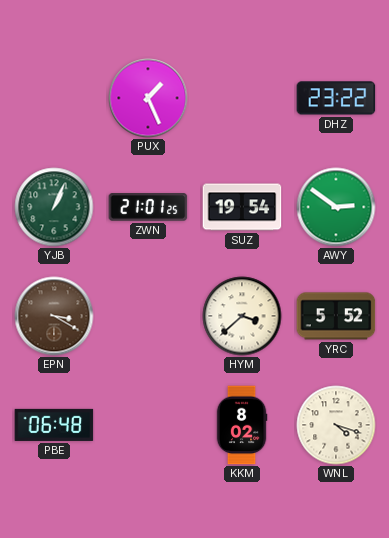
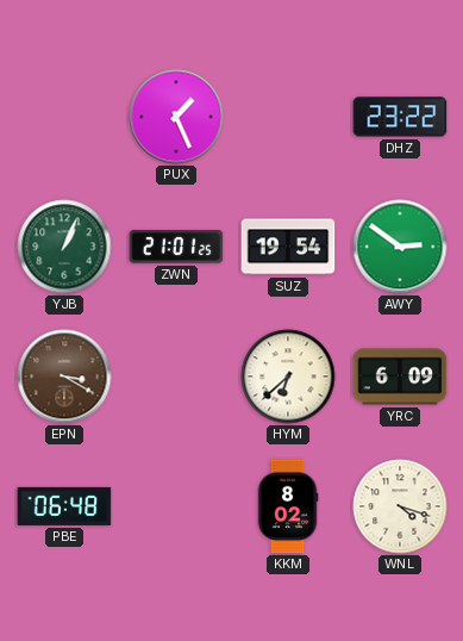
HYM: 3:38 -> 6:38 (288, 376)
YRC: 5:52 -> 6:09 (400, 376)
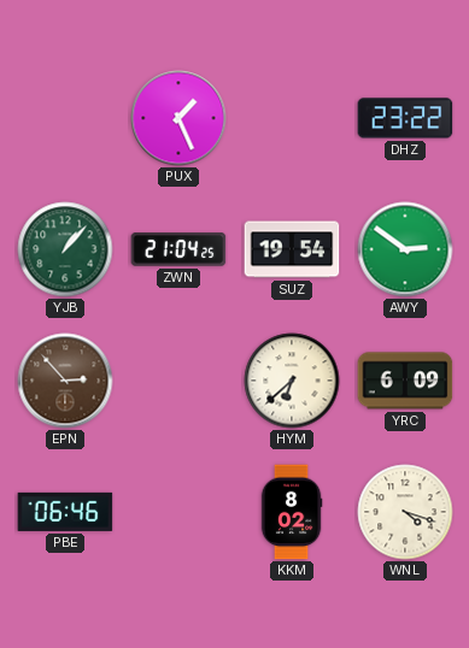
YJB: 1:04 -> 1:07 (65, 249)
ZWN: 21:01 -> 21:04 (178, 249)
EPN: 3:20 -> 2:53 (65, 381)
PBE: 06:48 -> 06:46 (65, 512)
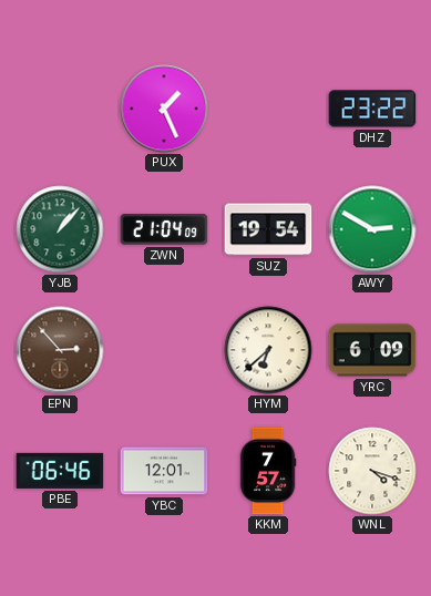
ZWN: 21:04:25 -> 21:04:09 (164, 229)
AWY: 2:51 -> 2:50 (372, 229)
YBC: none -> 12:01 (164, 471)
KKM: 8:02 -> 7:57 (268, 471)
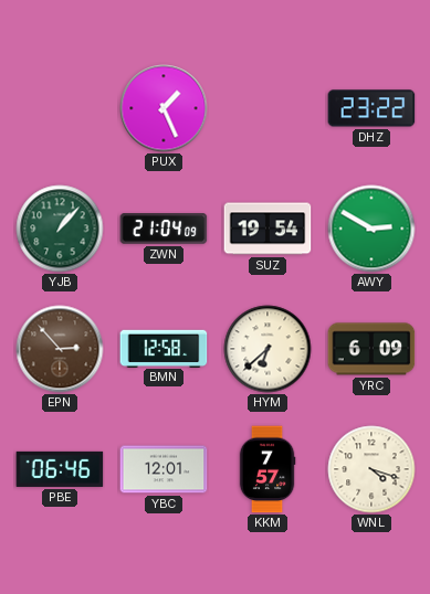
BMN: none -> 12:58 (164, 348)
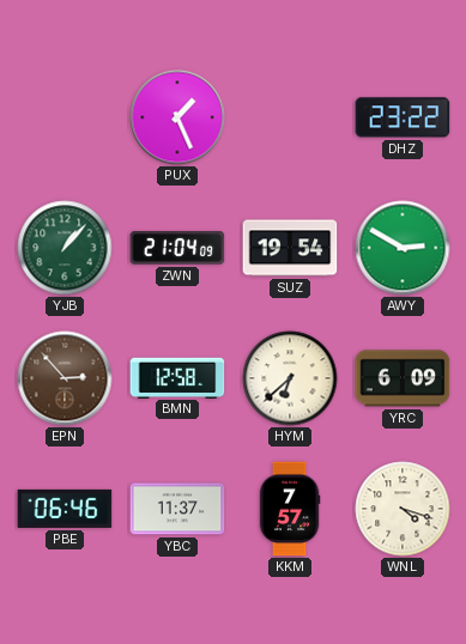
YBC: 12:01 -> 11:37 (177, 509)
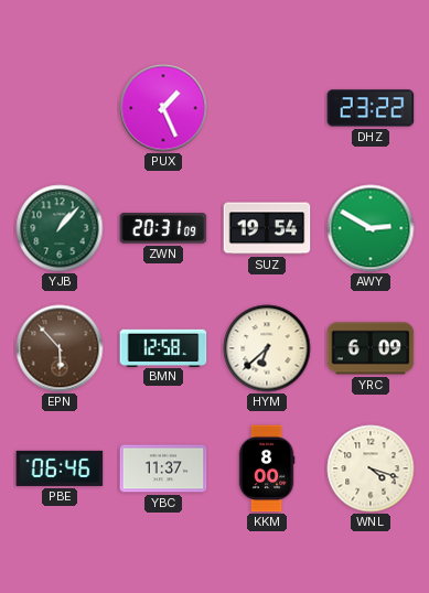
ZWN: 21:04 -> 20:31 (163, 228)
EPN: 2:53 -> 5:53 (60, 348)
KKM: 7:57 -> 8:00 (267, 468)
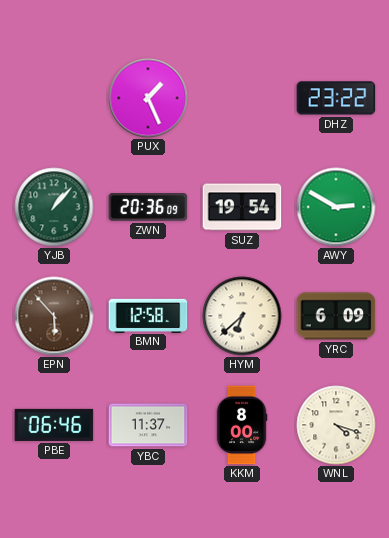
ZWN: 20:31 -> 20:36 (148, 207)
